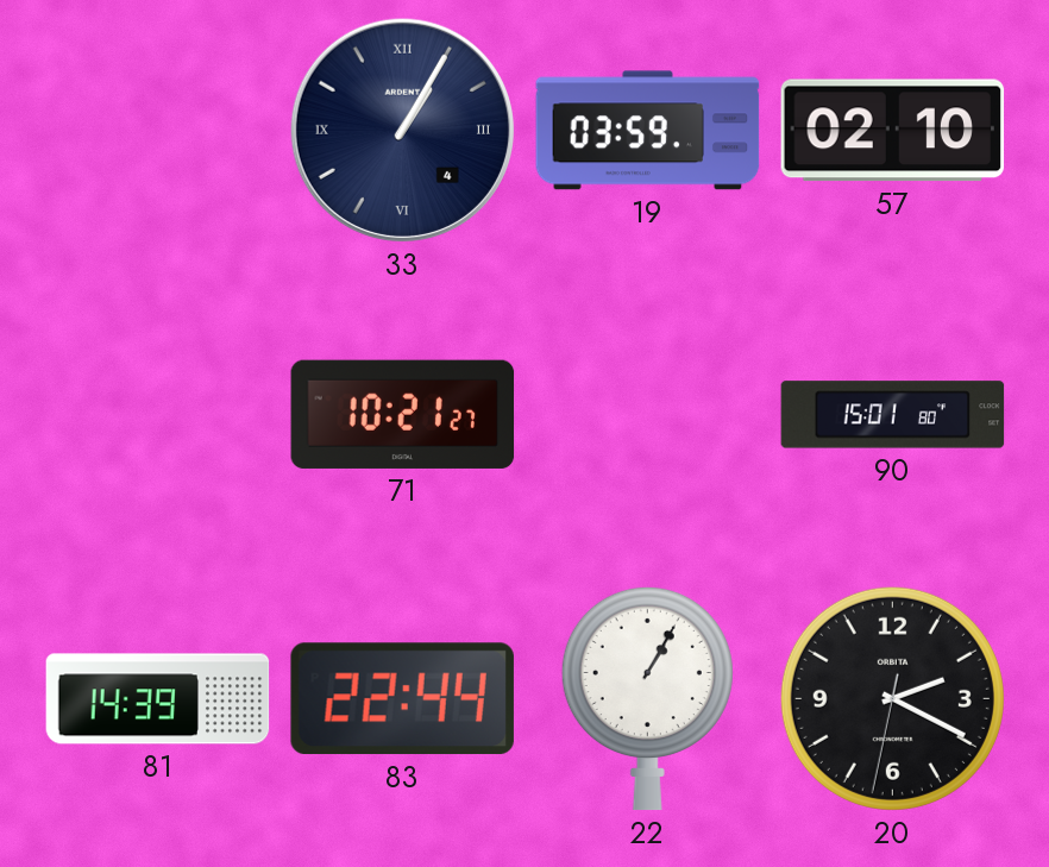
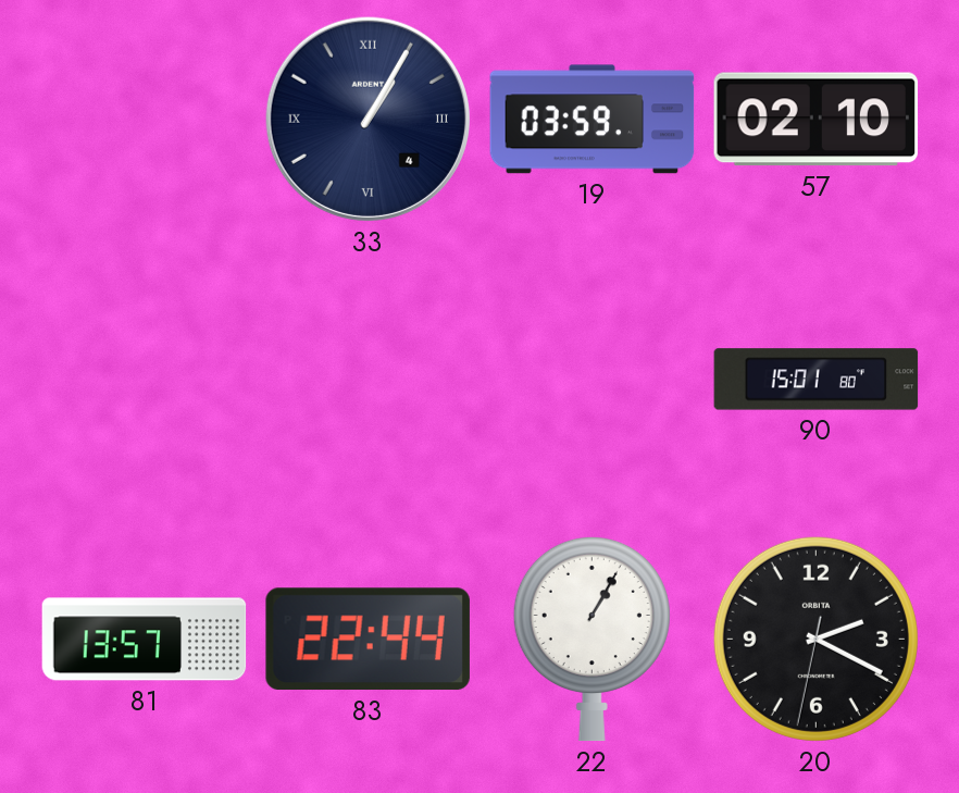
71: 10:21 -> none (403, 414)
81: 14:39 -> 13:57 (145, 640)
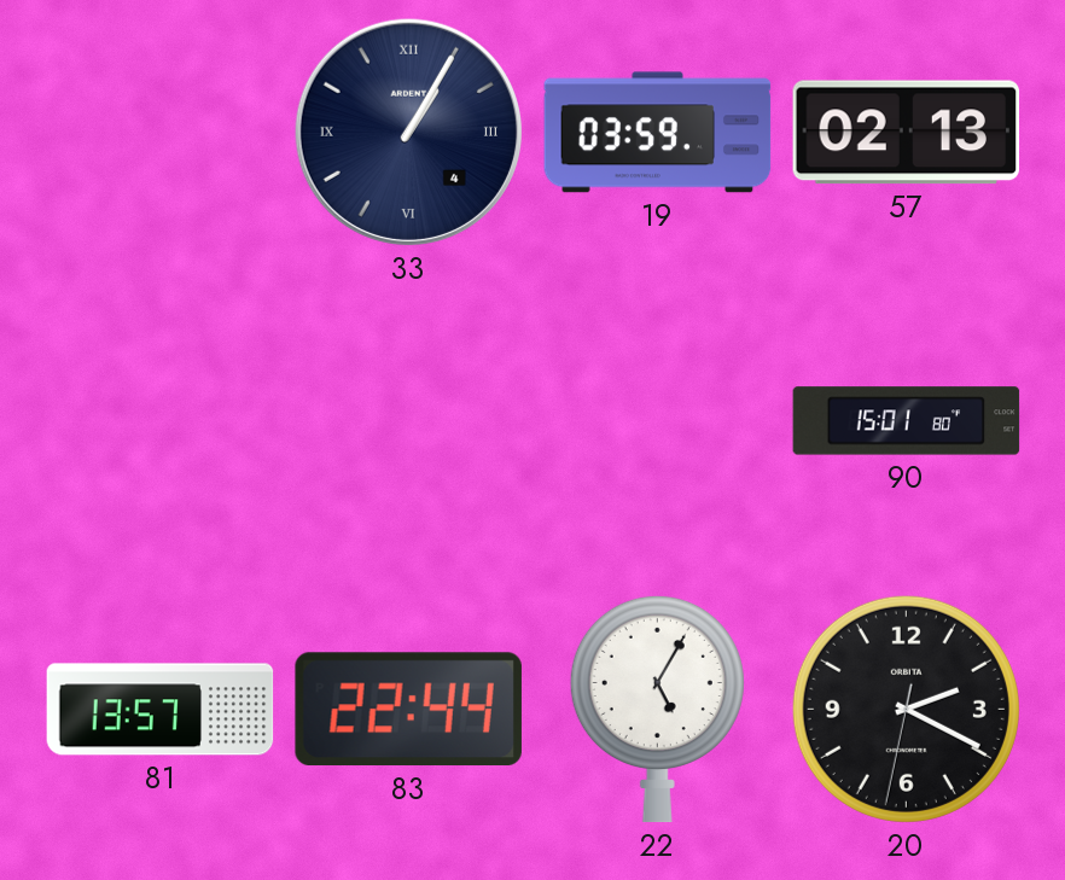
57: 02:10 -> 02:13 (907, 133)
22: 1:05 -> 5:05 (657, 709)
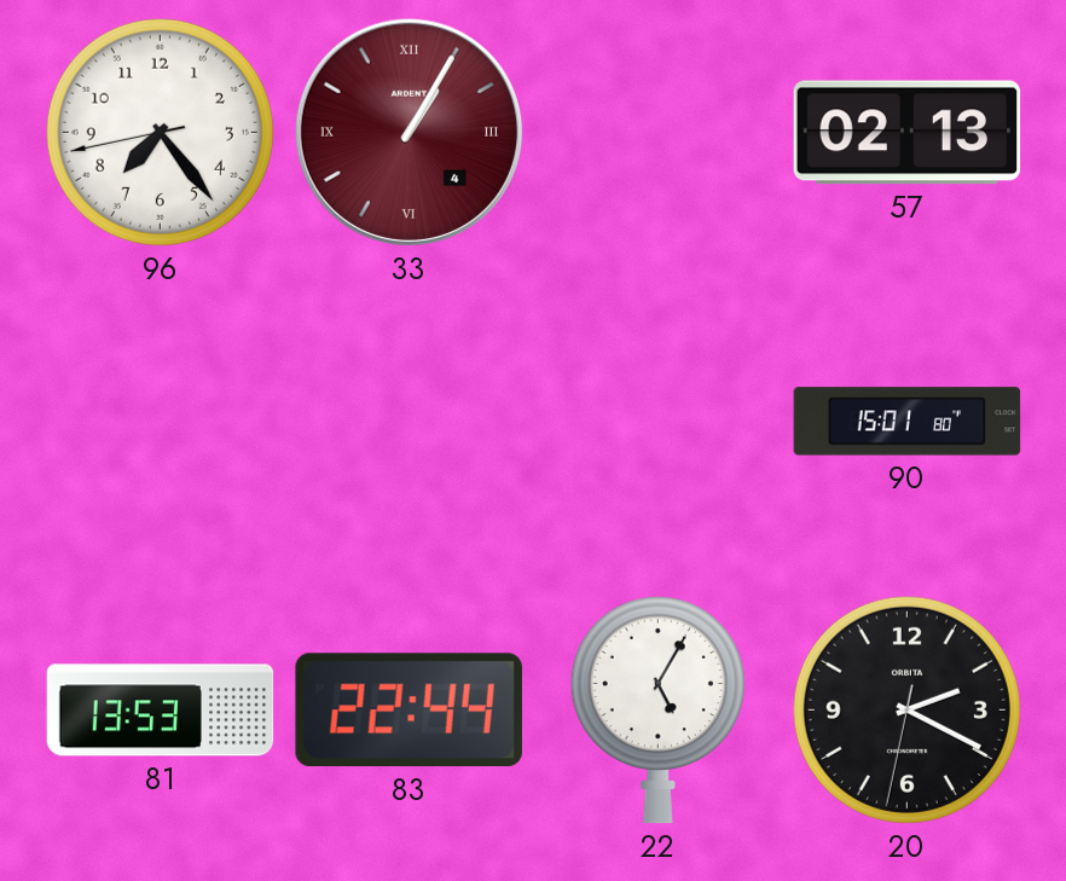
96: none -> 7:23 (160, 132)
33 dial: navy -> burgundy (409, 132)
19: 03:59 -> none (658, 133)
81: 13:57 -> 13:53 (161, 711)
